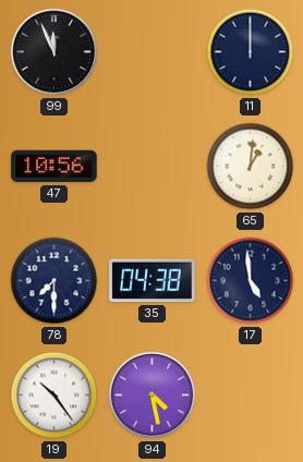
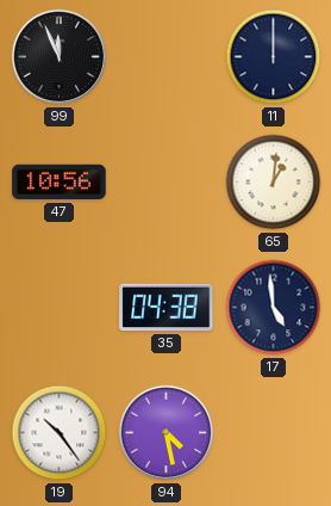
78: 7:30 -> none (54, 281)
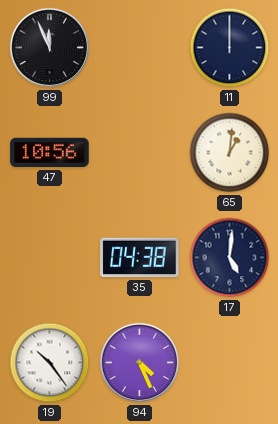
17: 4:59 -> 5:01 (230, 258)
94: 4:28 -> 4:26 (140, 363)
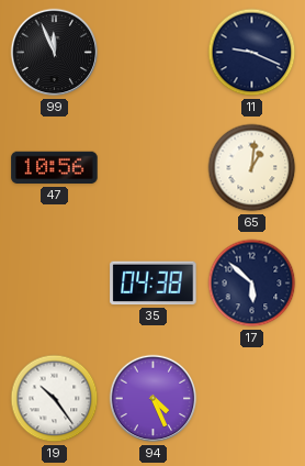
11: 12:00 -> 9:19 (252, 53)
17: 5:01 -> 5:52 (252, 284)
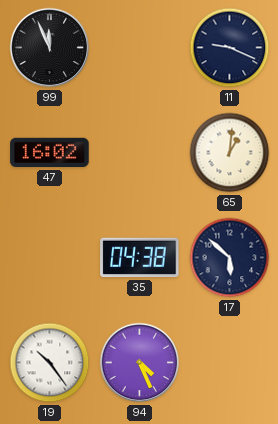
47: 10:56 -> 16:02 (50, 153)
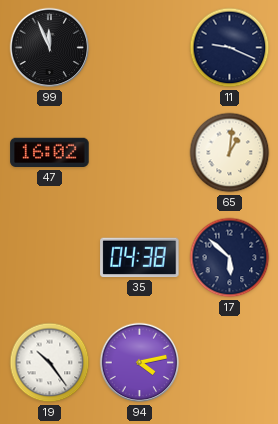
94: 4:26 -> 4:13 (140, 363)
